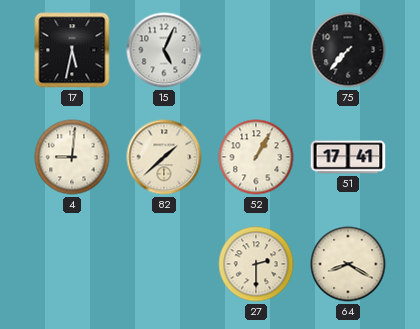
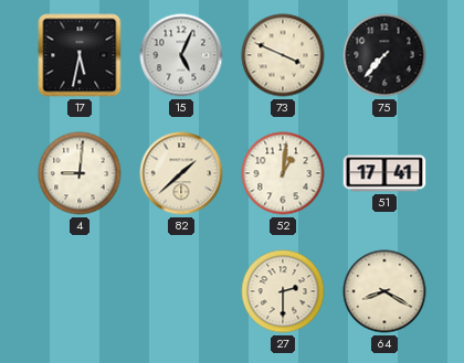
73: none -> 3:49 (283, 55)
52: 1:05 -> 1:01 (283, 173)
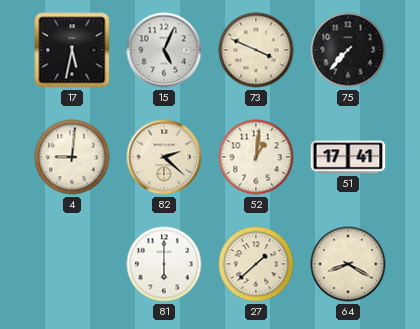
82: 1:38 -> 2:22 (164, 157)
81: none -> 6:00 (164, 264)
27: 2:30 -> 1:38 (256, 264)
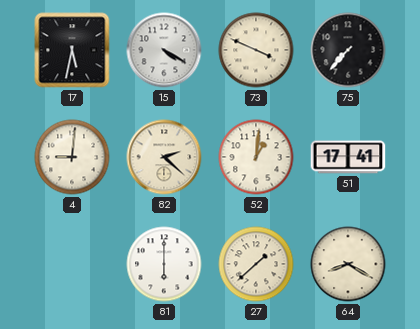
15: 5:04 -> 4:20 (164, 50)
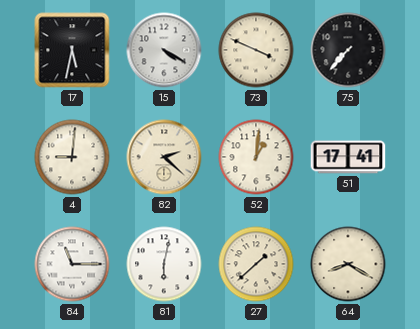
84: none -> 11:15 (72, 264)
81: 6:00 -> 6:02 (164, 264)
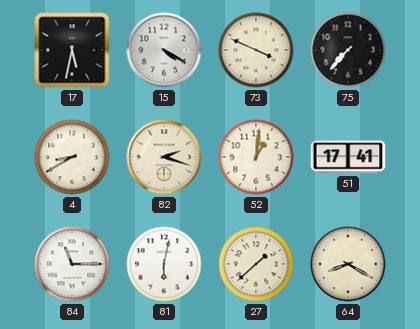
4: 9:01 -> 8:40 (72, 157)
82: 2:22 -> 2:18 (164, 157)
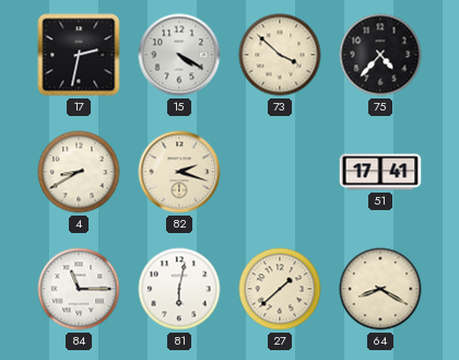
17: 5:32 -> 2:32 (79, 55)
73: 3:49 -> 3:52 (280, 55)
75: 7:37 -> 4:37 (380, 55)
52: 1:01 -> none (256, 157)
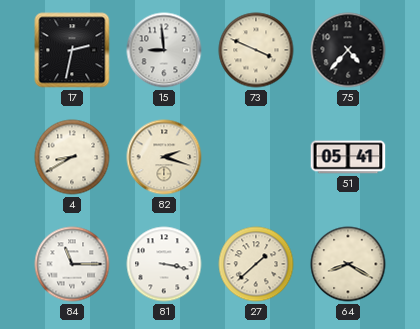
15: 4:20 -> 8:59 (164, 50)
73: 3:52 -> 3:49 (256, 50)
51: 17:41 -> 05:41 (348, 157)
81: 6:02 -> 3:17 (164, 264)
